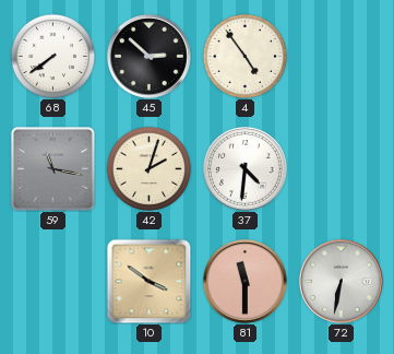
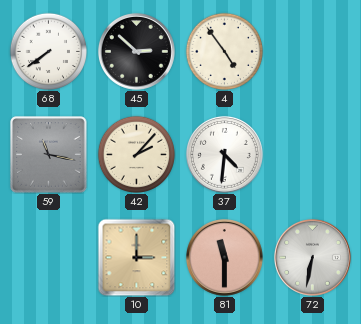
42: 2:03 -> 2:07 (136, 154)
10: 3:51 -> 3:00 (136, 257)
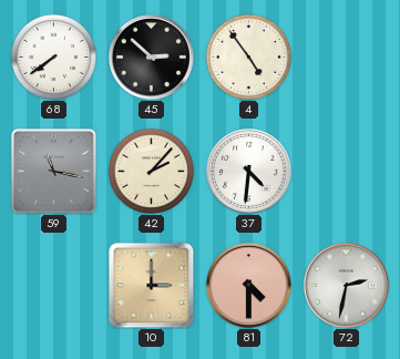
81: 11:30 -> 4:30 (248, 285)
72: 6:32 -> 2:32 (346, 285)
